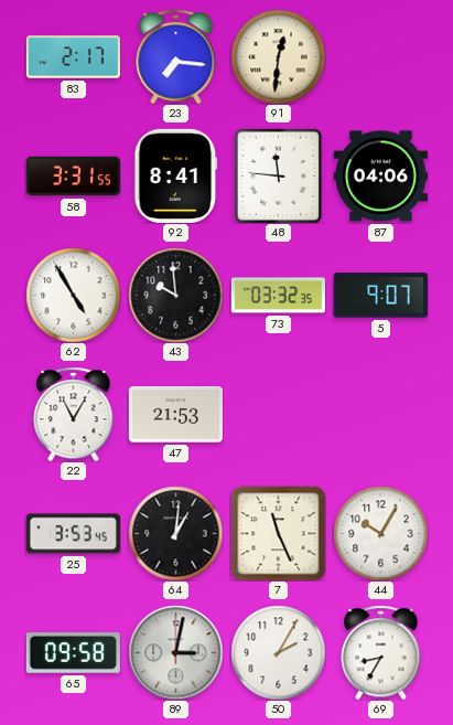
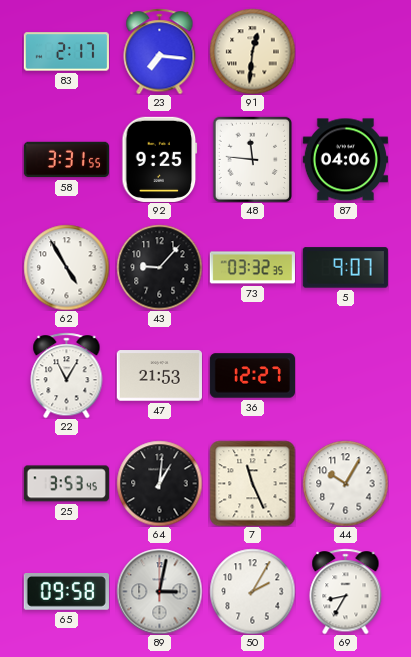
92: 8:41 -> 9:25 (160, 159)
43: 9:59 -> 9:07 (159, 267)
36: none -> 12:27 (252, 376)
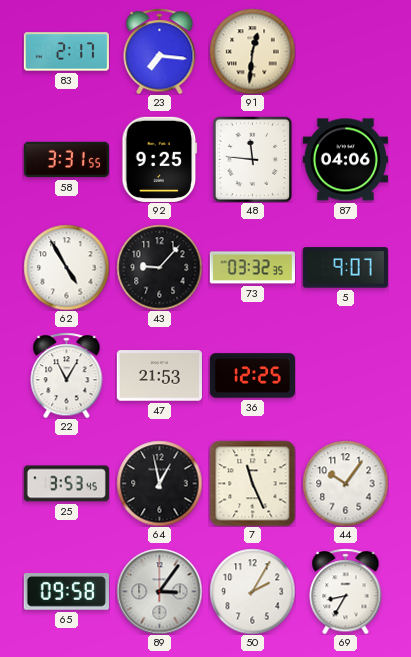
36: 12:27 -> 12:25 (252, 376)
64: 1:01 -> 12:58 (159, 483)
44: 10:05 -> 10:06 (345, 483)
89: 3:02 -> 3:06 (159, 591)
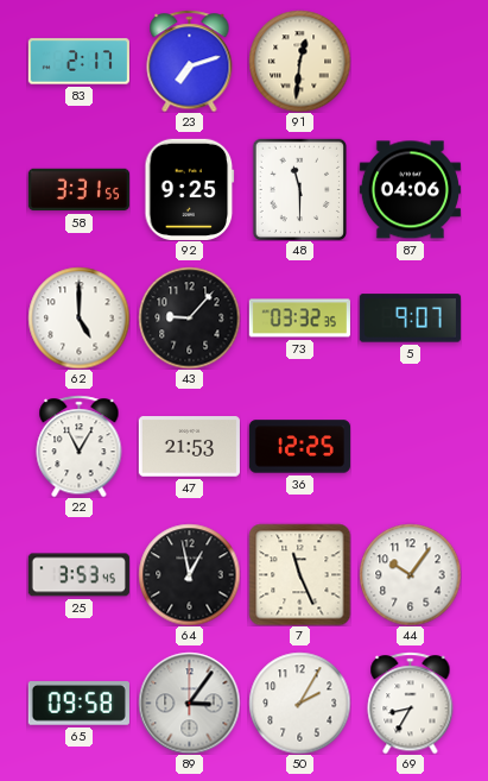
23: 7:16 -> 7:12 (190, 61)
48: 11:46 -> 11:30 (299, 189)
62: 4:55 -> 5:00 (78, 317)
